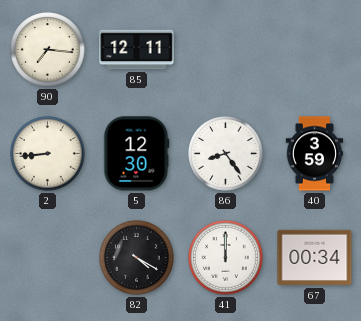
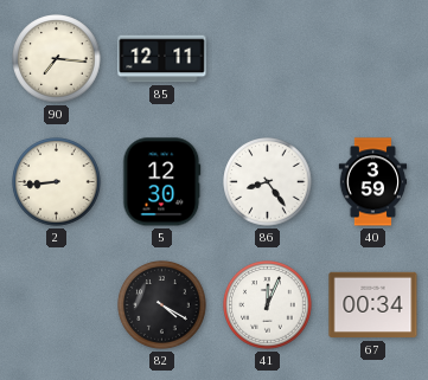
41: 12:00 -> 12:04 (268, 305)
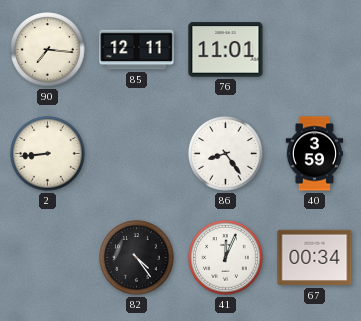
76: none -> 11:01 (226, 50)
5: 12:30 -> none (162, 182)
82: 4:20 -> 4:24 (137, 258)
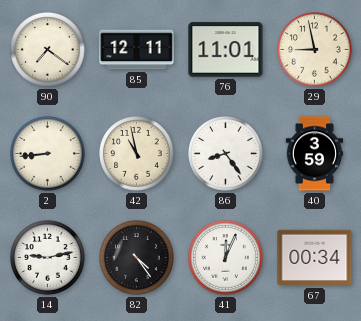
90: 7:16 -> 7:21 (48, 50)
29: none -> 8:58 (315, 50)
42: none -> 10:58 (137, 154)
14: none -> 9:13 (48, 258)
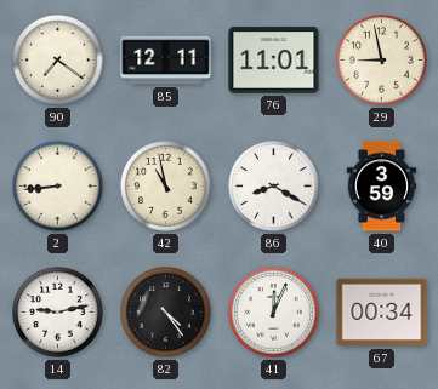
86: 8:24 -> 8:20 (274, 187)
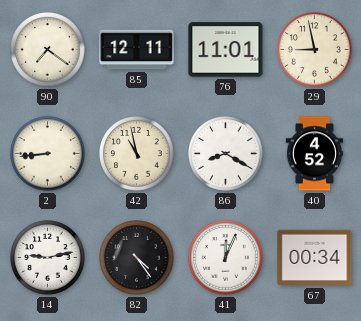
40: 3:59 -> 4:52 (315, 154)
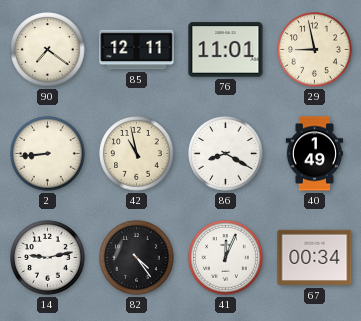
40: 4:52 -> 1:49 (315, 154)
